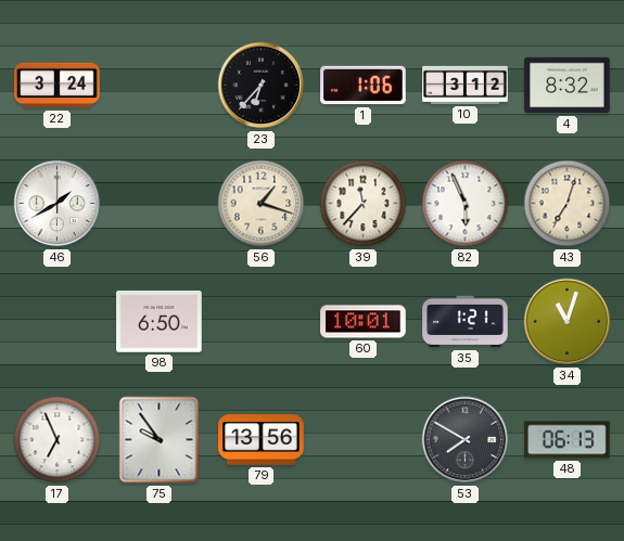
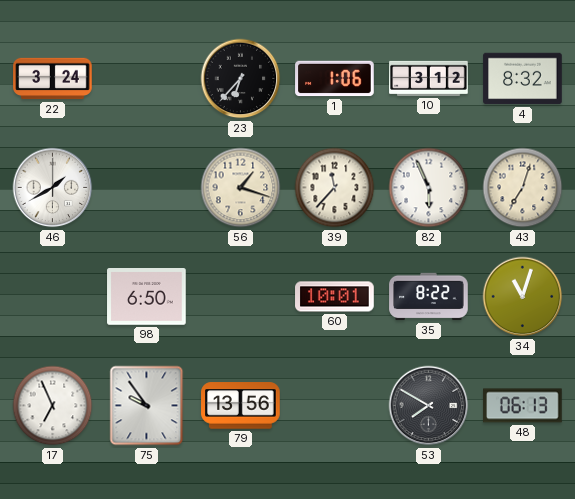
35: 1:21 -> 8:22 (429, 297)
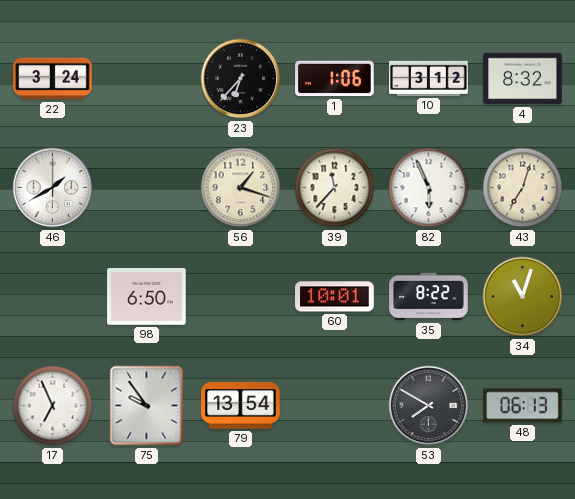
79: 13:56 -> 13:54 (241, 406)
